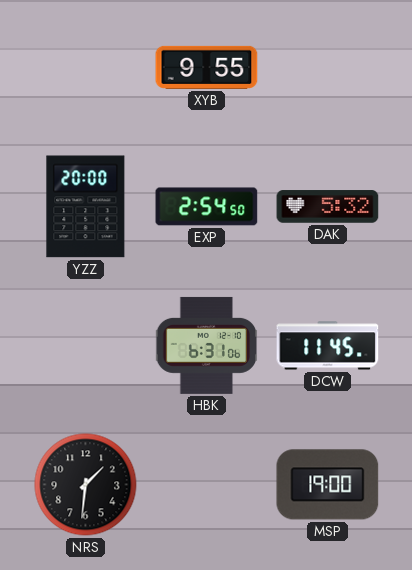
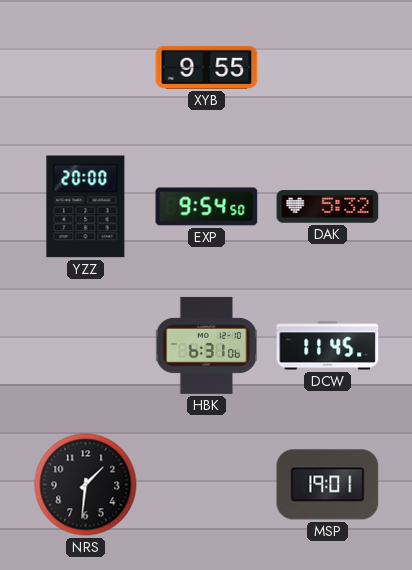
EXP: 2:54 -> 9:54 (207, 207)
MSP: 19:00 -> 19:01 (328, 485)
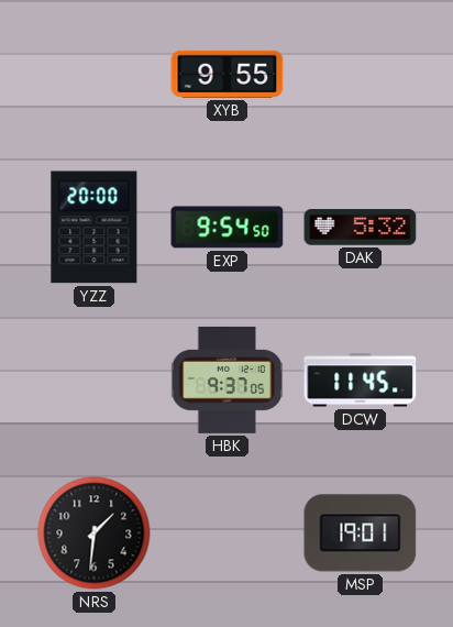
HBK: 6:31 -> 9:37 (228, 380)
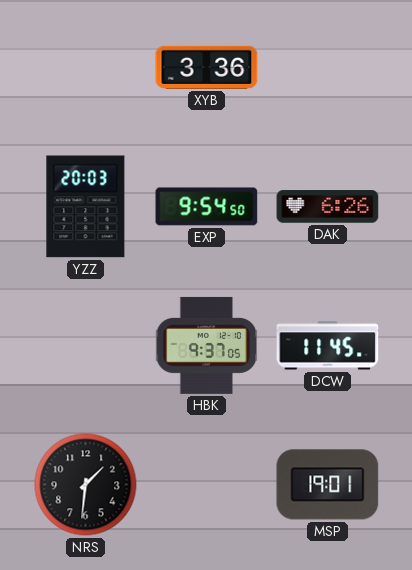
XYB: 9:55 -> 3:36 (207, 67)
YZZ: 20:00 -> 20:03 (86, 207)
DAK: 5:32 -> 6:26 (328, 207)
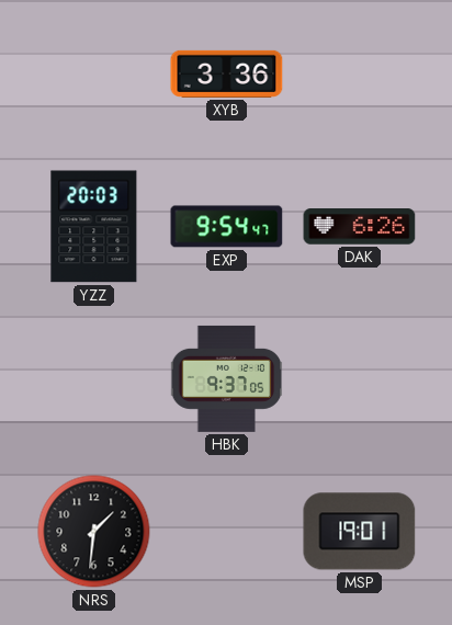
EXP: 9:54:50 -> 9:54:47 (227, 227)
DCW: 11:45 -> none (328, 346)
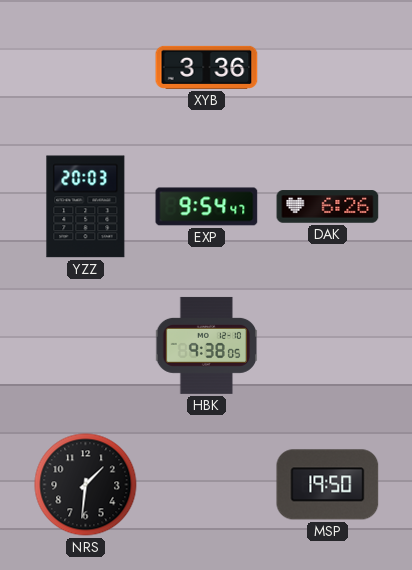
HBK: 9:37 -> 9:38 (207, 345)
MSP: 19:01 -> 19:50 (328, 485)
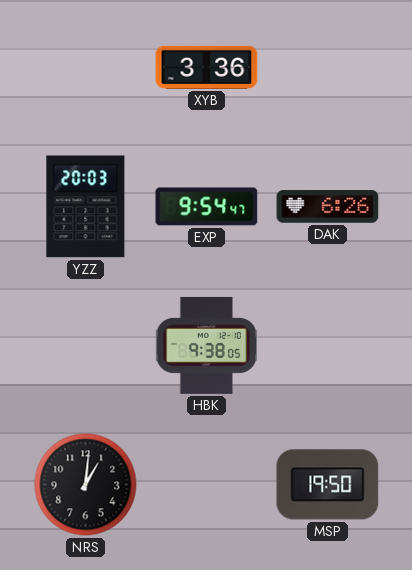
NRS: 1:31 -> 1:01 (86, 485)
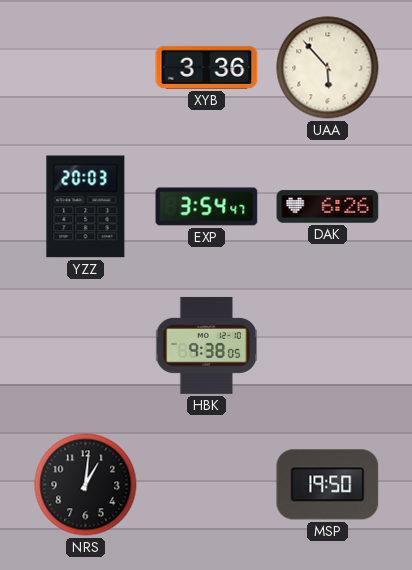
UAA: none -> 5:53 (328, 68)
EXP: 9:54 -> 3:54 (207, 207)
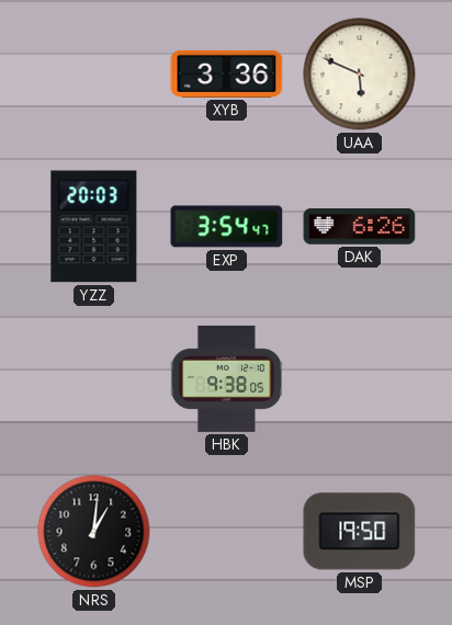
UAA: 5:53 -> 5:49 (360, 75)
